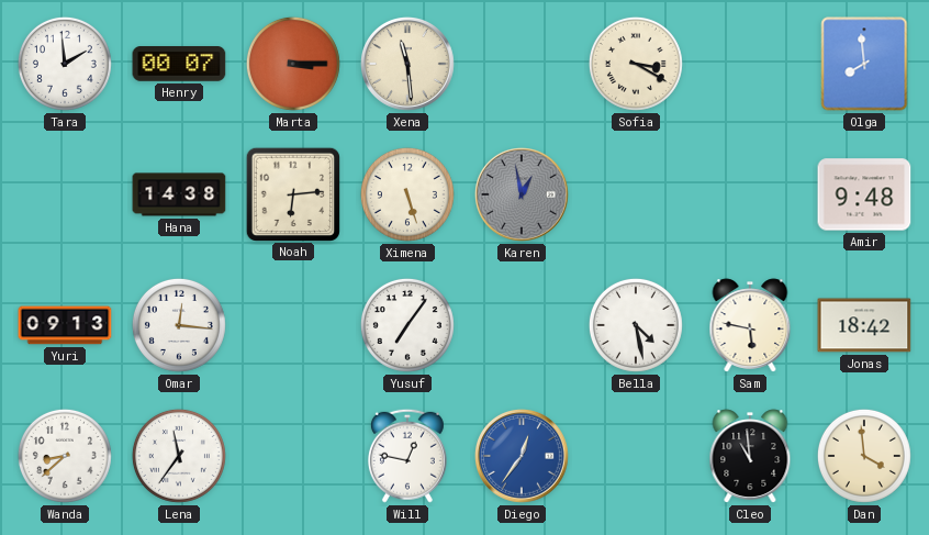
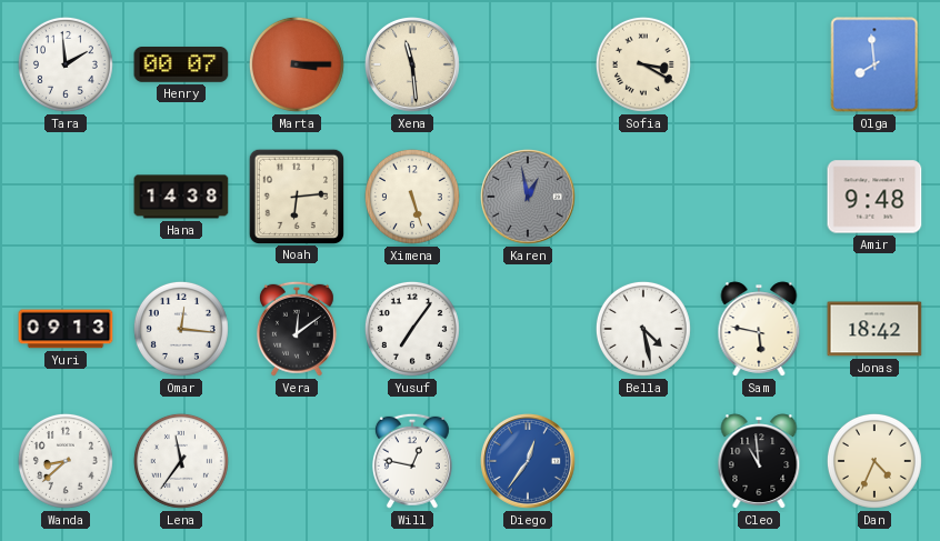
Vera: none -> 12:09 (297, 329)
Dan: 3:59 -> 4:34 (874, 461)
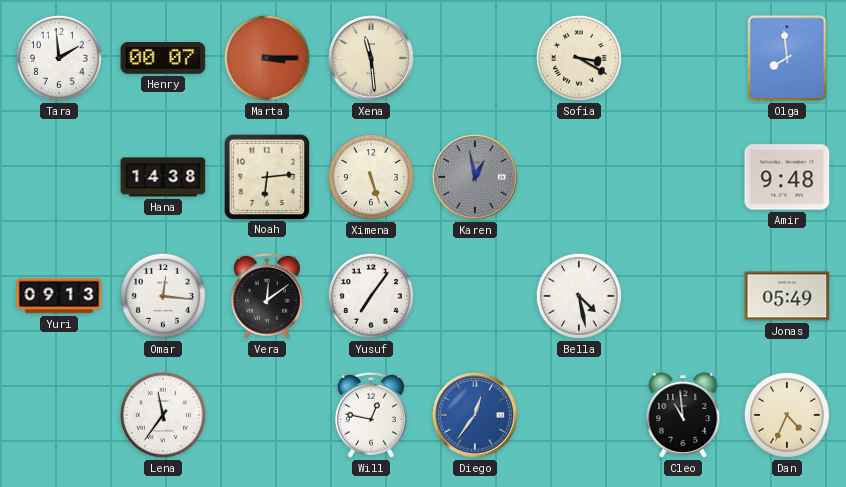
Sam: 5:47 -> none (759, 329)
Jonas: 18:42 -> 05:49 (787, 296)
Wanda: 8:38 -> none (66, 461)
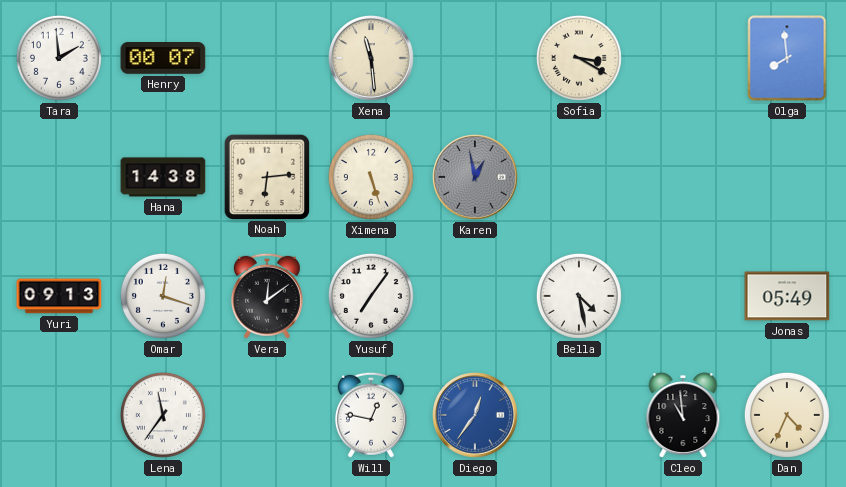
Marta: 3:15 -> none (267, 58)
Amir: 9:48 -> none (787, 177)
Omar: 12:16 -> 12:18 (163, 296)
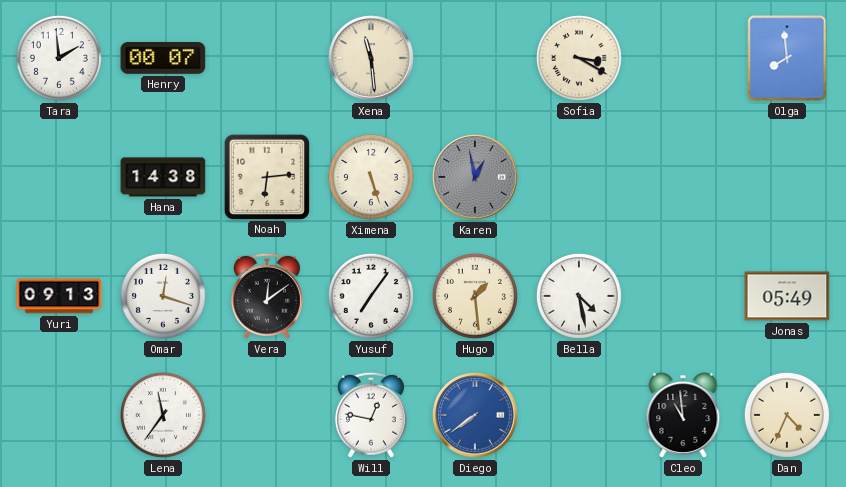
Hugo: none -> 1:29 (475, 296)
Diego: 12:36 -> 7:39 (476, 416)
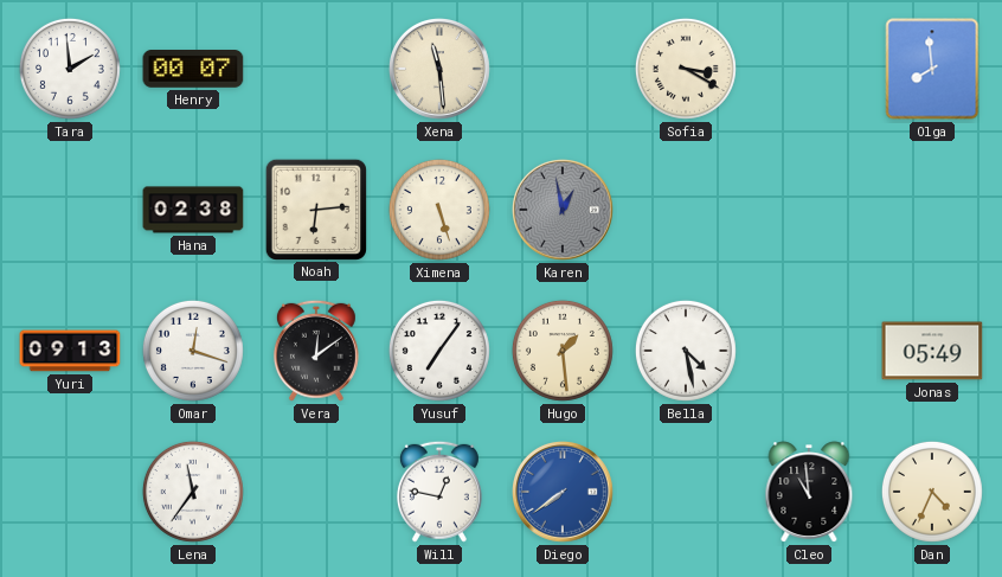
Hana: 14:38 -> 02:38 (193, 210)
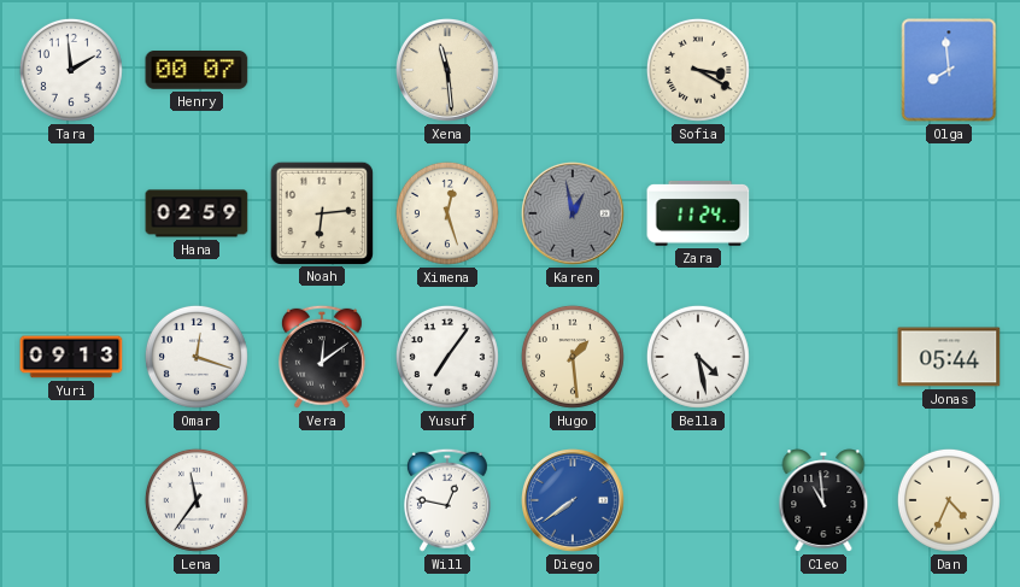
Hana: 02:38 -> 02:59 (197, 213)
Ximena: 5:27 -> 12:27 (447, 213)
Zara: none -> 11:24 (698, 213)
Jonas: 05:49 -> 05:44 (949, 357)
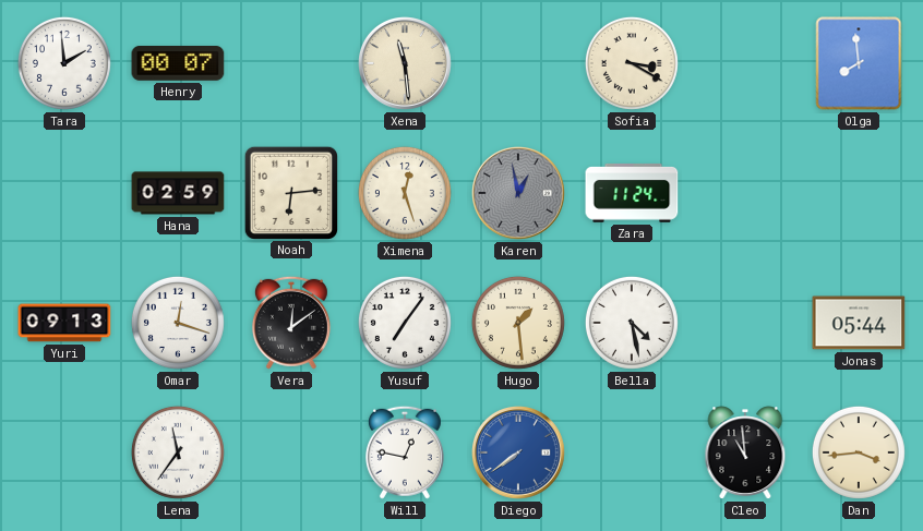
Dan: 4:34 -> 3:44 (859, 452)
